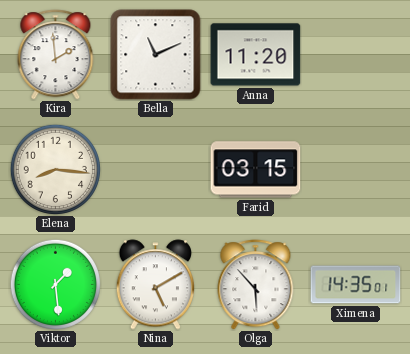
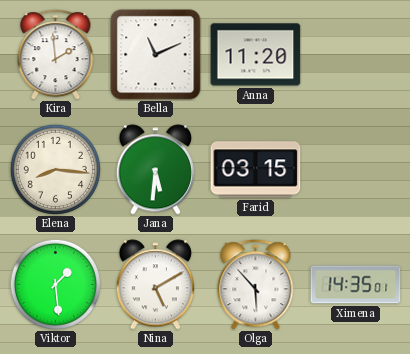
Jana: none -> 5:31 (155, 170)
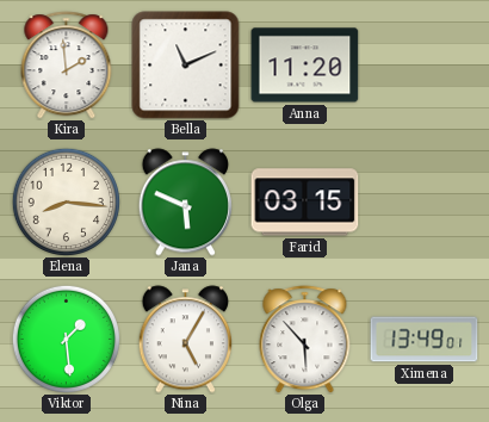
Jana: 5:31 -> 5:49 (185, 203)
Nina: 5:10 -> 5:05 (185, 340)
Ximena: 14:35 -> 13:49 (425, 340)
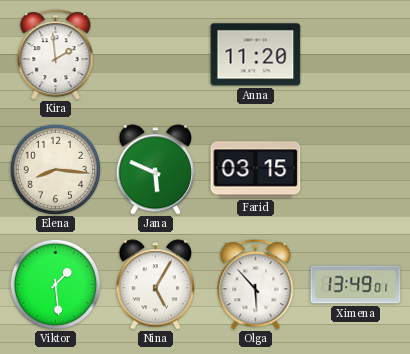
Bella: 11:11 -> none (186, 66)
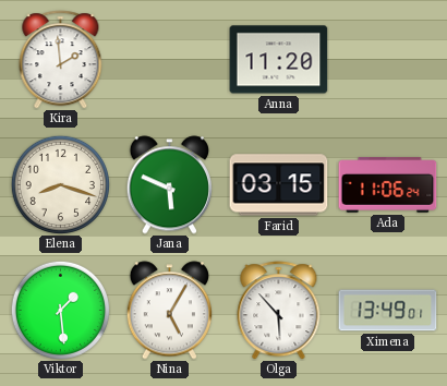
Elena: 8:16 -> 8:18 (60, 184)
Ada: none -> 11:06 (388, 185)
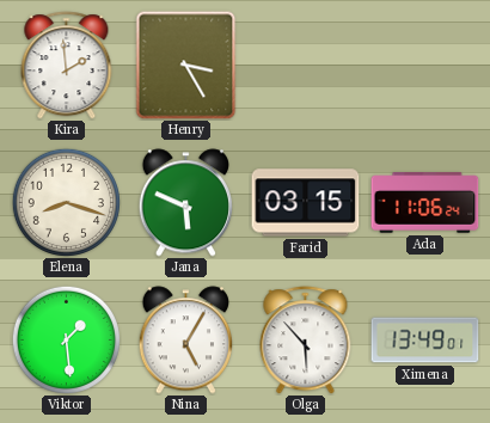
Henry: none -> 3:25 (186, 66)
Anna: 11:20 -> none (279, 60)
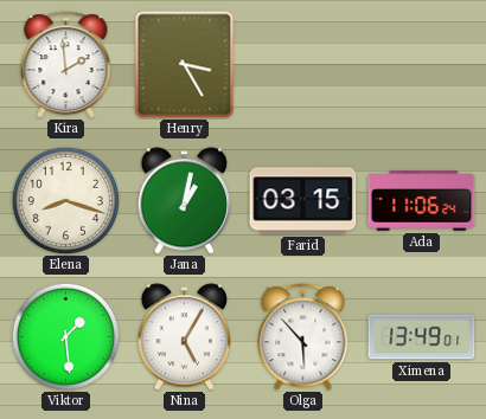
Jana: 5:49 -> 1:02 (184, 201)
